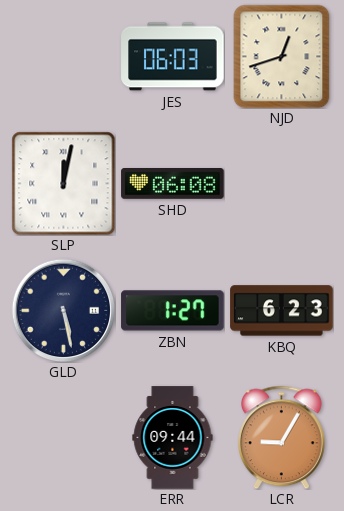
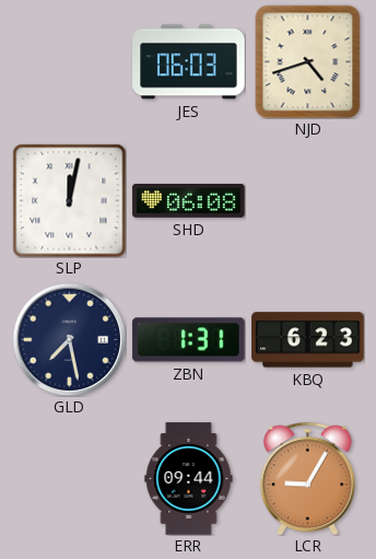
NJD: 12:42 -> 4:42 (308, 61)
GLD: 5:28 -> 7:28 (69, 339)
ZBN: 1:27 -> 1:31 (189, 340)
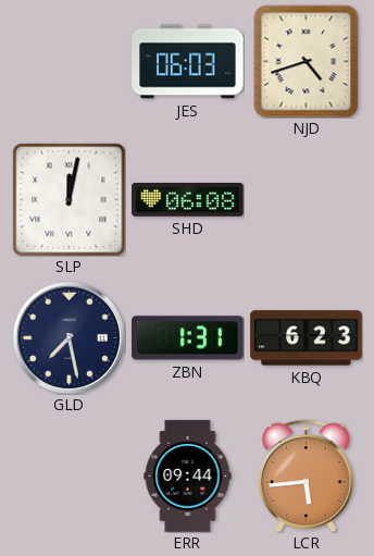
LCR: 9:05 -> 5:44 (306, 475)
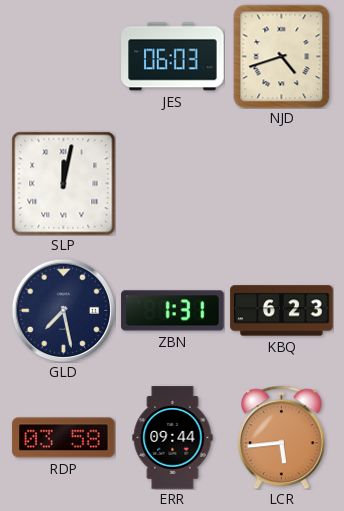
SHD: 06:08 -> none (188, 200)
RDP: none -> 03:58 (64, 438)
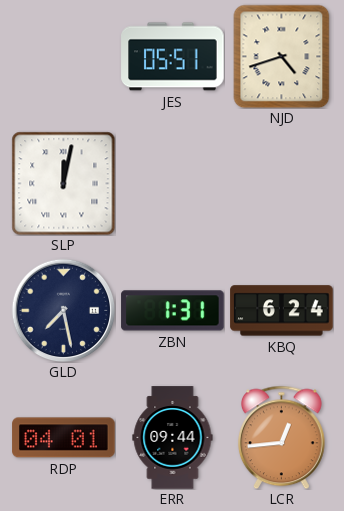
JES: 06:03 -> 05:51 (173, 57)
KBQ: 6:23 -> 6:24 (282, 311)
RDP: 03:58 -> 04:01 (64, 438)
LCR: 5:44 -> 12:44 (281, 437)
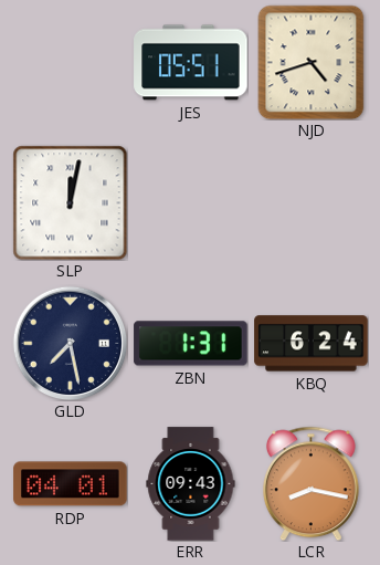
ERR: 09:44 -> 09:43 (191, 484)
LCR: 12:44 -> 8:17 (310, 483)
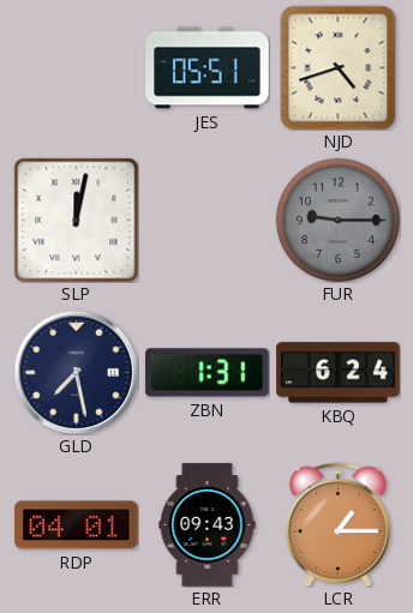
FUR: none -> 9:15 (337, 220)
LCR: 8:17 -> 1:15 (337, 524)
